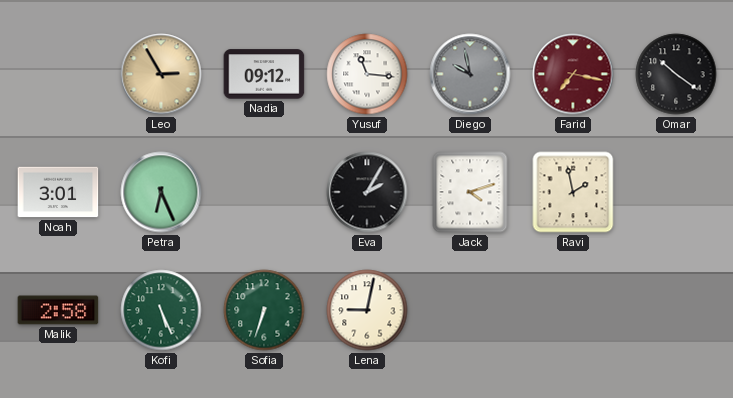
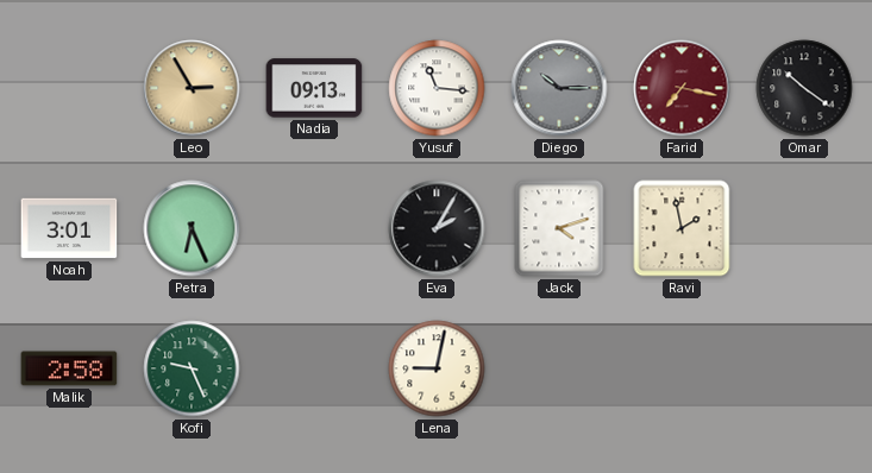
Nadia: 09:12 -> 09:13 (314, 88)
Diego: 9:58 -> 10:15 (559, 88)
Kofi: 5:26 -> 9:26 (192, 368)
Sofia: 6:33 -> none (264, 310)
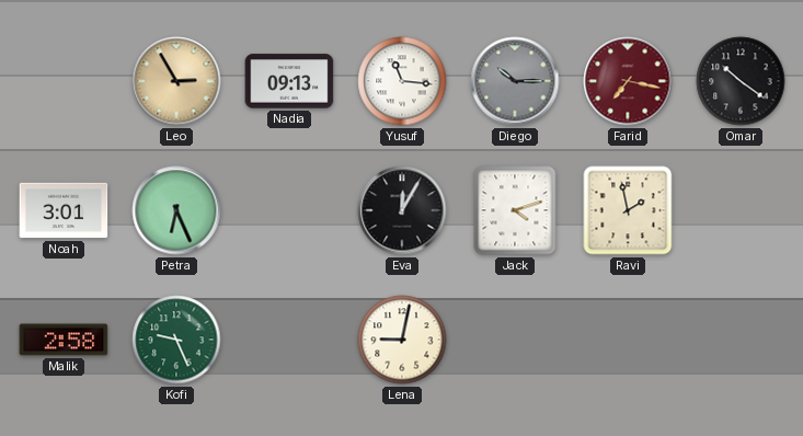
Eva: 2:05 -> 12:05 (402, 210)
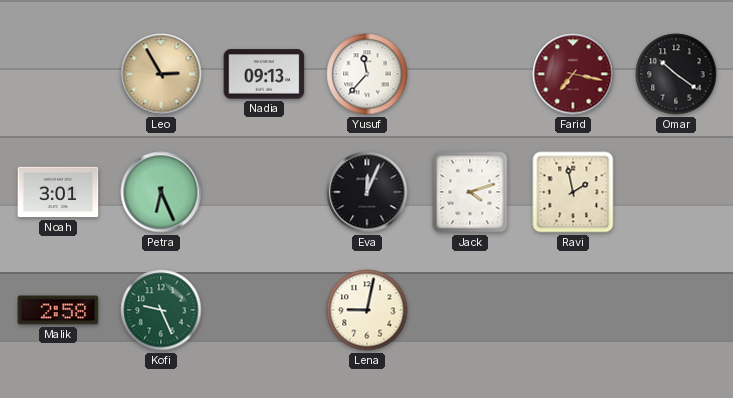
Yusuf: 11:16 -> 11:37 (367, 74)
Diego: 10:15 -> none (515, 81)
Eva: 12:05 -> 12:04 (367, 192)
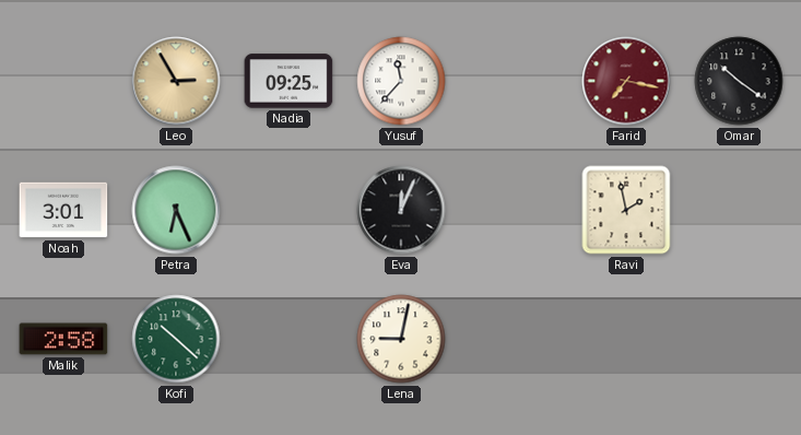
Nadia: 09:13 -> 09:25 (288, 81)
Jack: 4:12 -> none (470, 192)
Kofi: 9:26 -> 10:22 (176, 339)
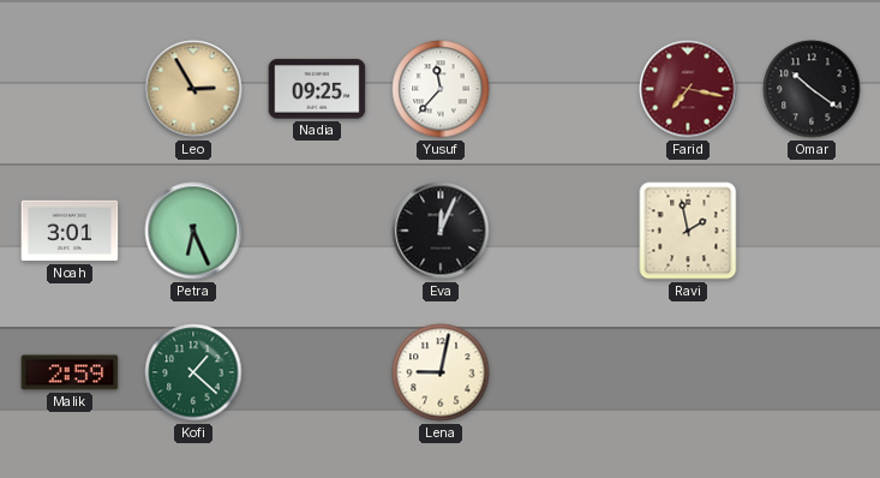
Malik: 2:58 -> 2:59 (70, 372)
Kofi: 10:22 -> 1:22 (193, 372)
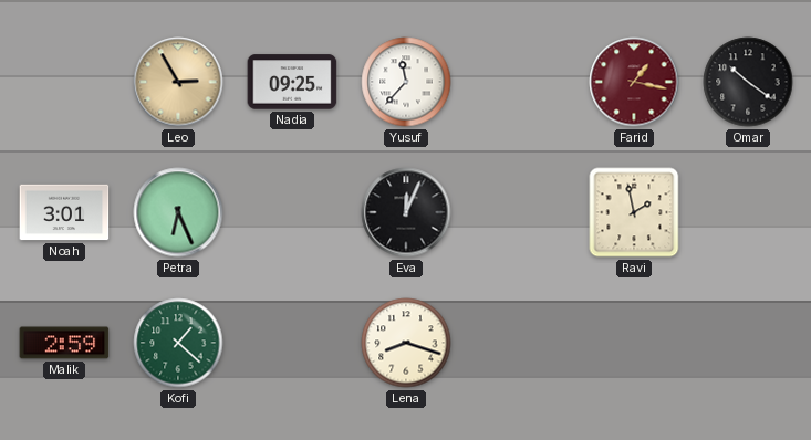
Farid: 7:17 -> 1:17 (634, 82)
Lena: 9:02 -> 8:18 (406, 343)
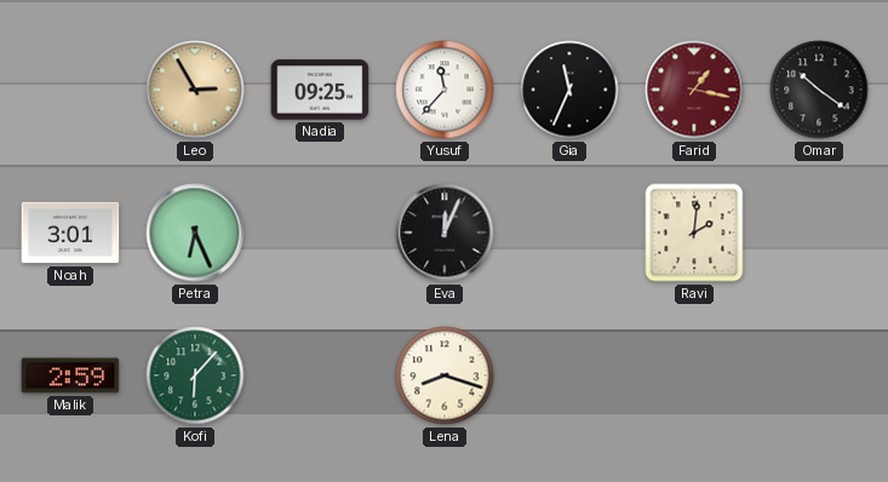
Gia: none -> 11:34 (569, 90)
Ravi: 1:58 -> 2:01 (694, 233)
Kofi: 1:22 -> 6:07 (195, 375)
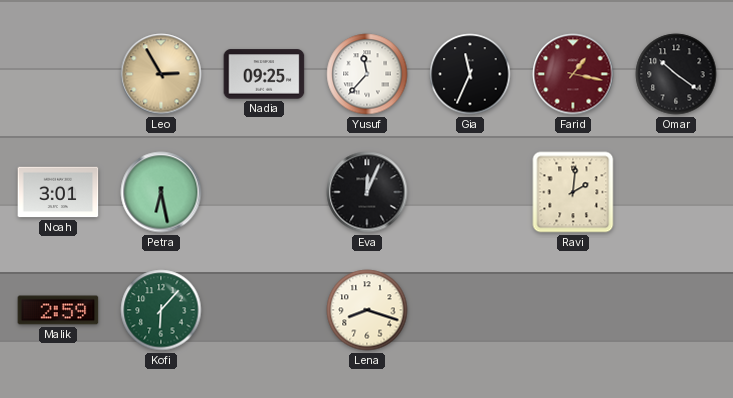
Petra: 6:26 -> 6:28 (161, 192)
